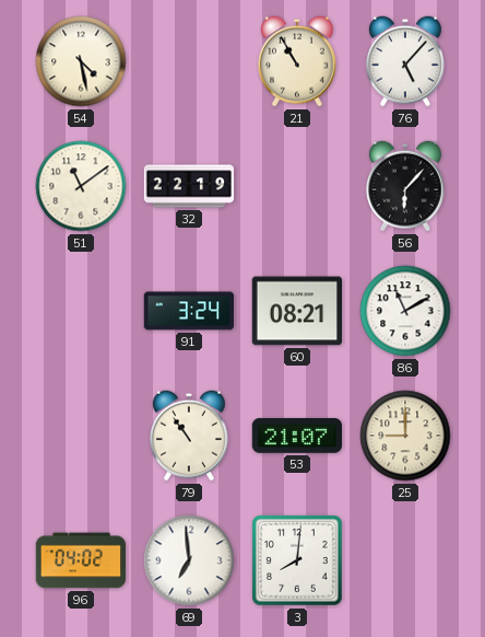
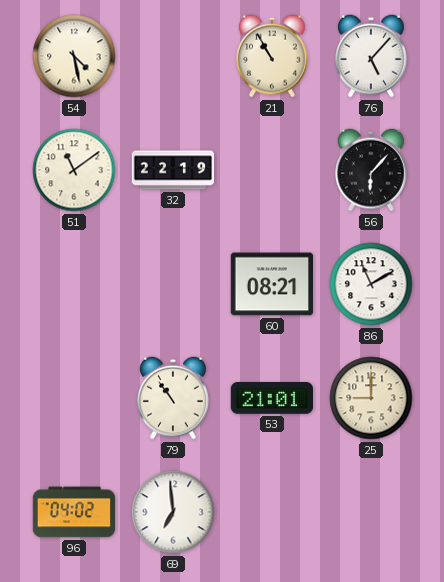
91: 3:24 -> none (189, 311)
53: 21:07 -> 21:01 (271, 399)
3: 8:01 -> none (297, 560)
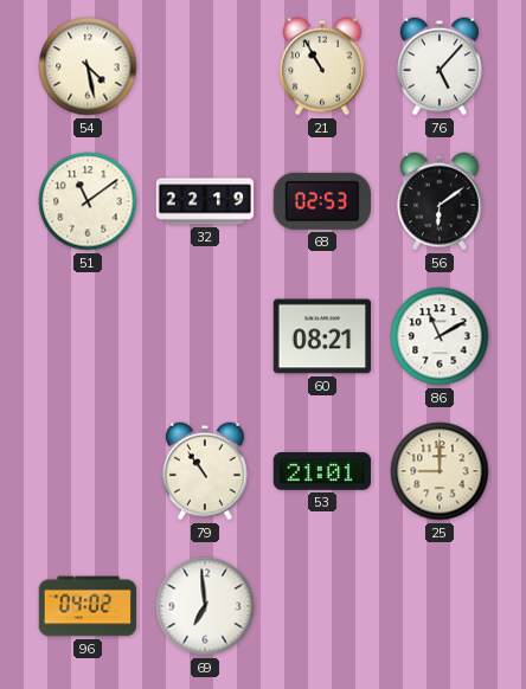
68: none -> 02:53 (321, 201)
56: 6:07 -> 6:09 (441, 201)
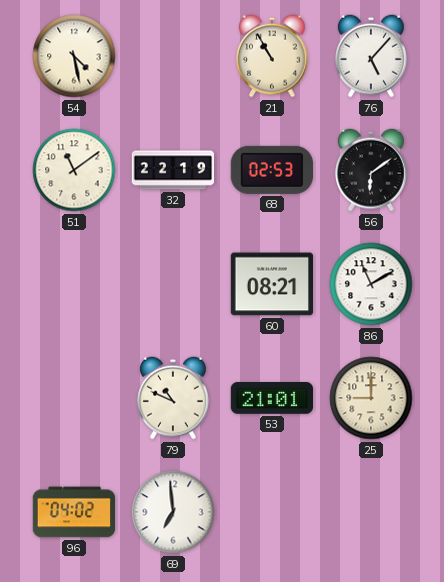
79: 10:54 -> 10:49 (174, 398)
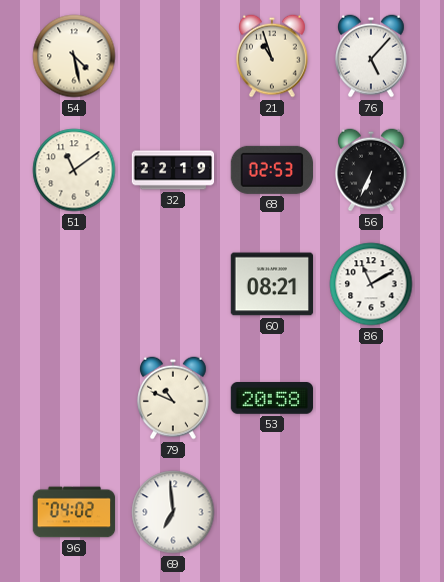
21: 10:55 -> 10:57 (273, 56)
56: 6:09 -> 6:34 (372, 170)
53: 21:01 -> 20:58 (271, 399)
25: 9:00 -> none (371, 398)
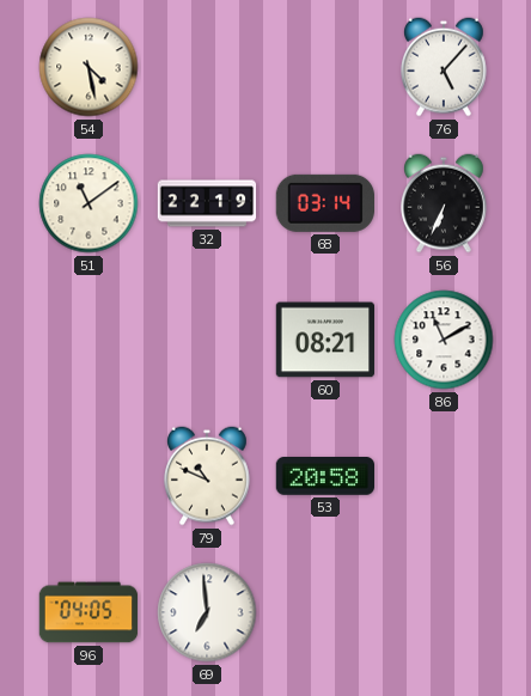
21: 10:57 -> none (273, 56)
68: 02:53 -> 03:14 (324, 203)
96: 04:02 -> 04:05 (89, 612)
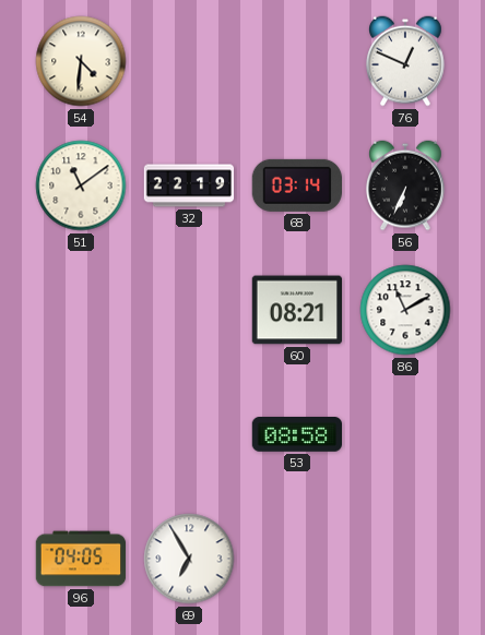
54: 4:28 -> 4:31 (81, 61)
76: 5:07 -> 12:49 (406, 61)
79: 10:49 -> none (208, 476)
53: 20:58 -> 08:58 (296, 435)
69: 6:59 -> 6:55 (189, 559)
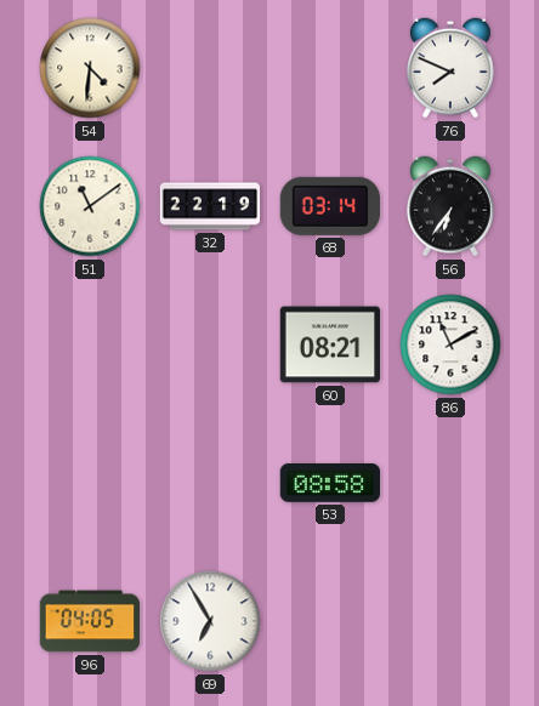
76: 12:49 -> 7:49 (452, 68)
56: 6:34 -> 6:36 (452, 206)
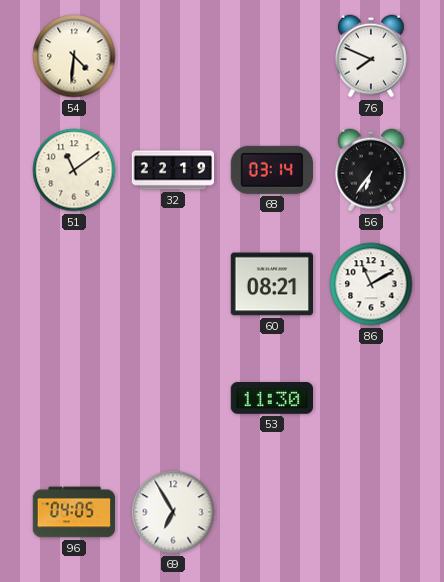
53: 08:58 -> 11:30 (271, 399)
